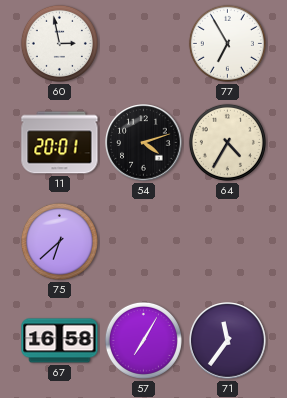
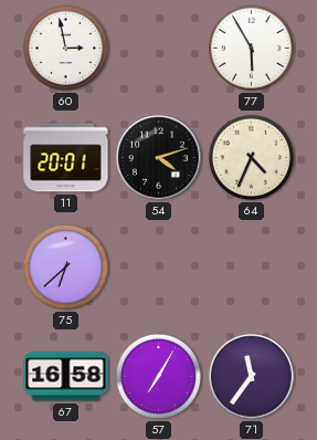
77: 6:55 -> 5:55 (251, 48)
64: 4:35 -> 4:34 (251, 157)
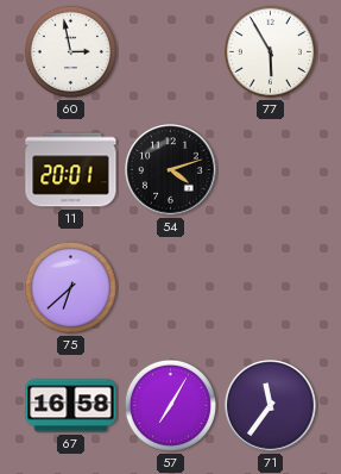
64: 4:34 -> none (251, 157)
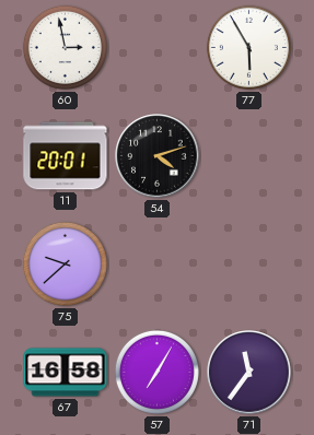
75: 6:38 -> 9:38 (65, 263)
